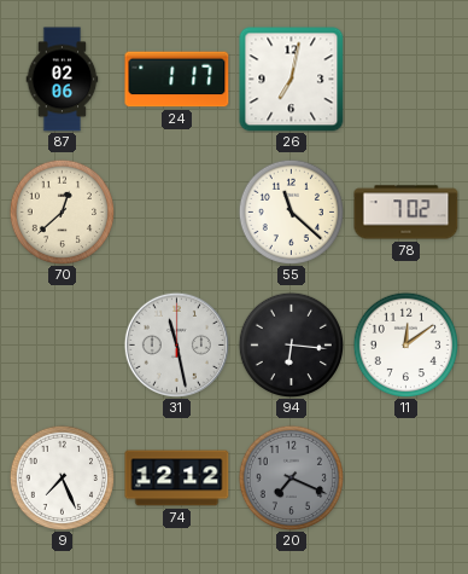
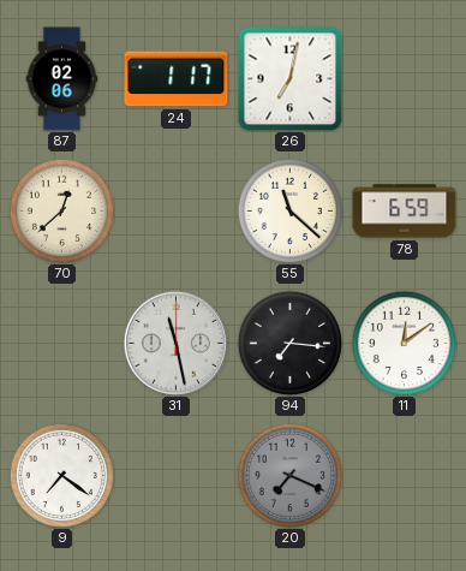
78: 7:02 -> 6:59 (405, 212)
94: 6:16 -> 7:16 (289, 343)
9: 7:26 -> 7:21 (61, 475)
74: 12:12 -> none (177, 479)
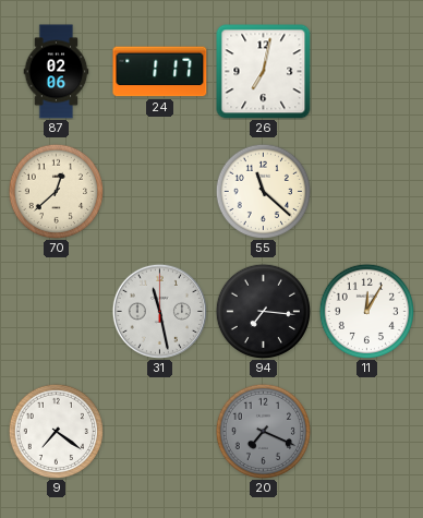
78: 6:59 -> none (405, 212)
11: 12:09 -> 12:05 (366, 311)
